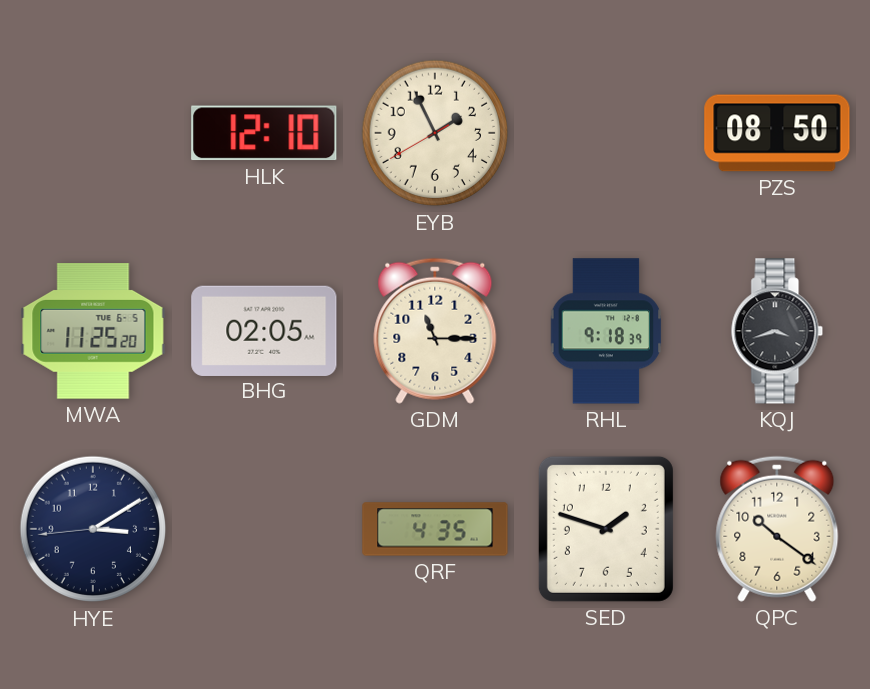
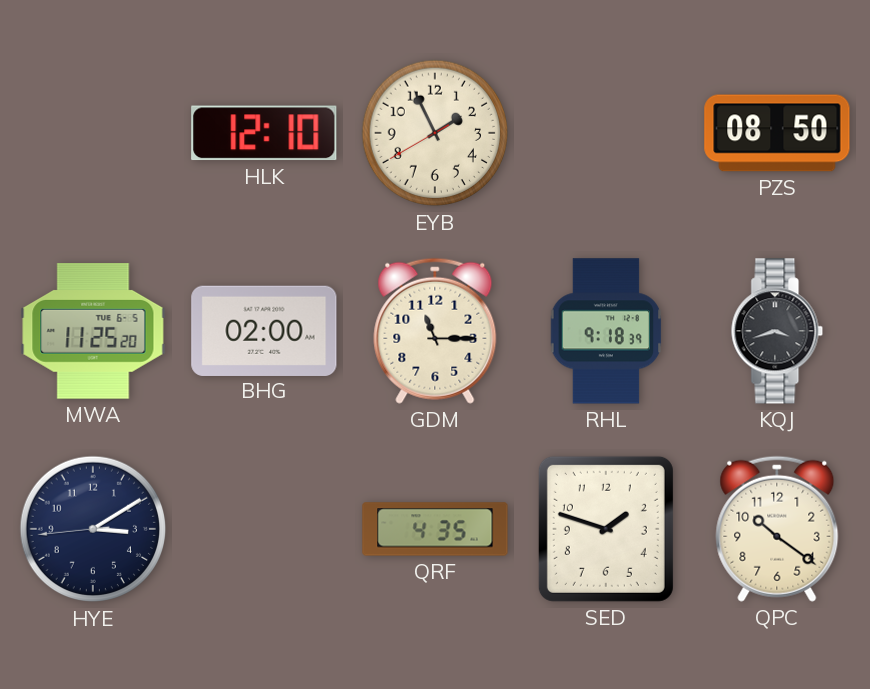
BHG: 02:05 -> 02:00 (264, 330)
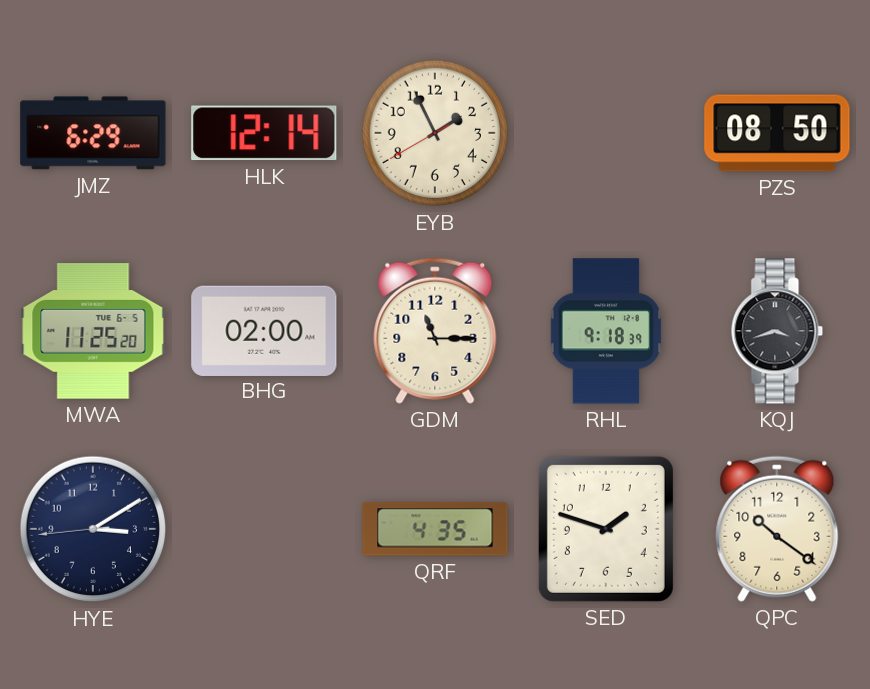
JMZ: none -> 6:29 (93, 133)
HLK: 12:10 -> 12:14 (264, 133)
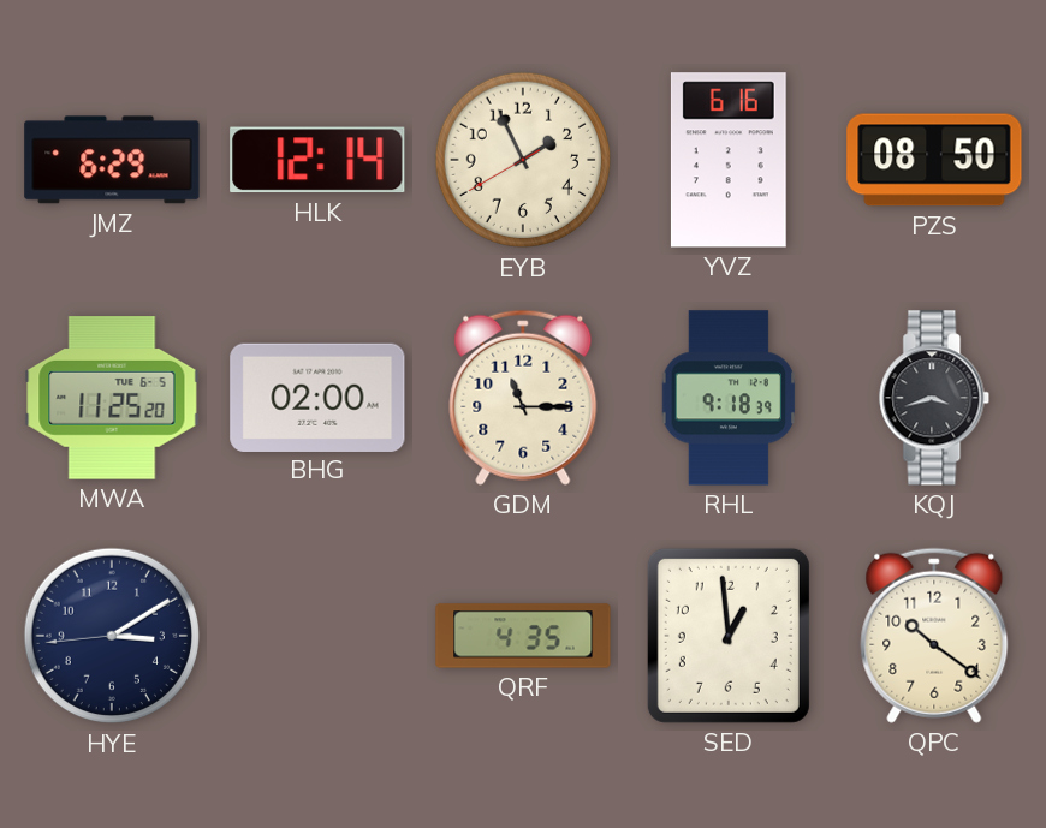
YVZ: none -> 6:16 (729, 160)
SED: 1:48 -> 12:59 (729, 636)
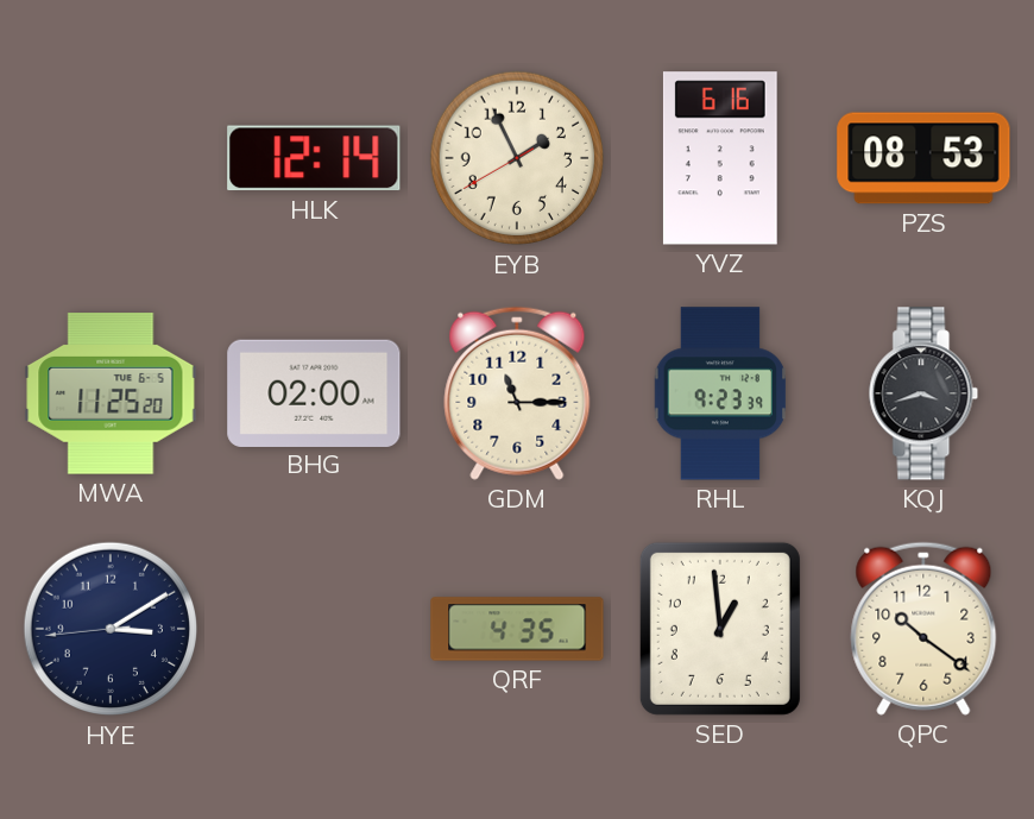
JMZ: 6:29 -> none (112, 160)
PZS: 08:50 -> 08:53 (923, 158)
RHL: 9:18 -> 9:23 (720, 393)
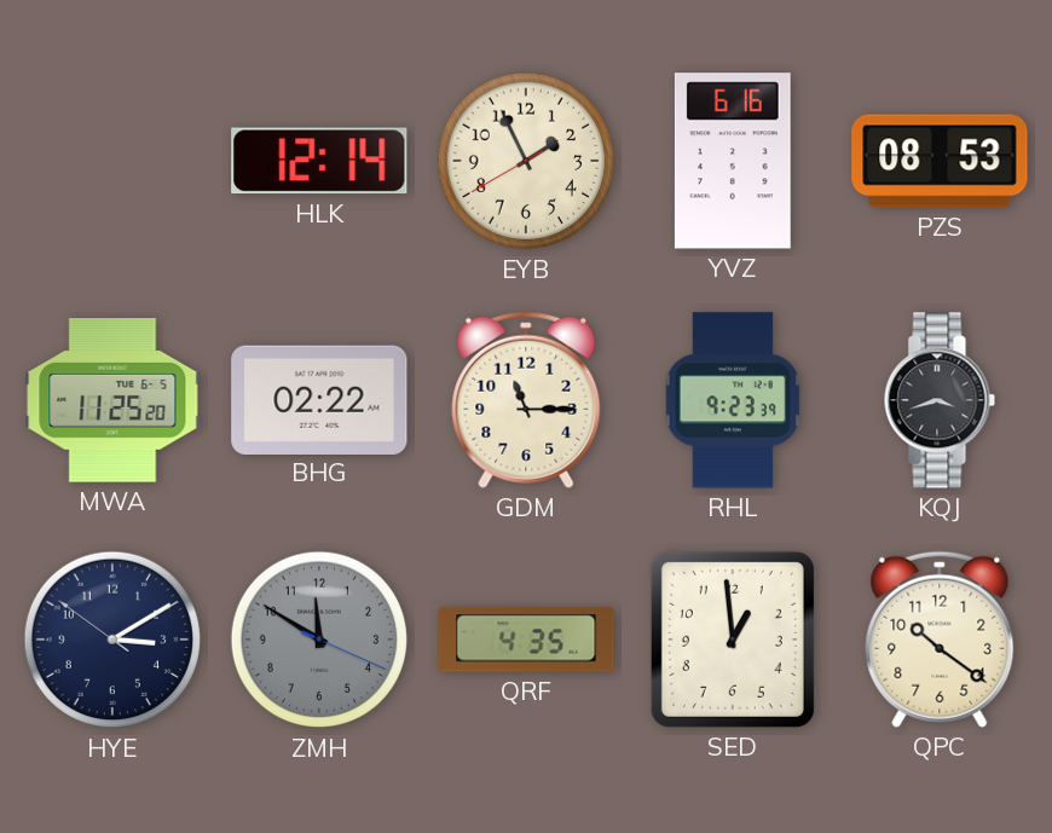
BHG: 02:00 -> 02:22 (319, 399)
HYE: 3:09:44 -> 3:09:51 (112, 640)
ZMH: none -> 11:50 (319, 640)
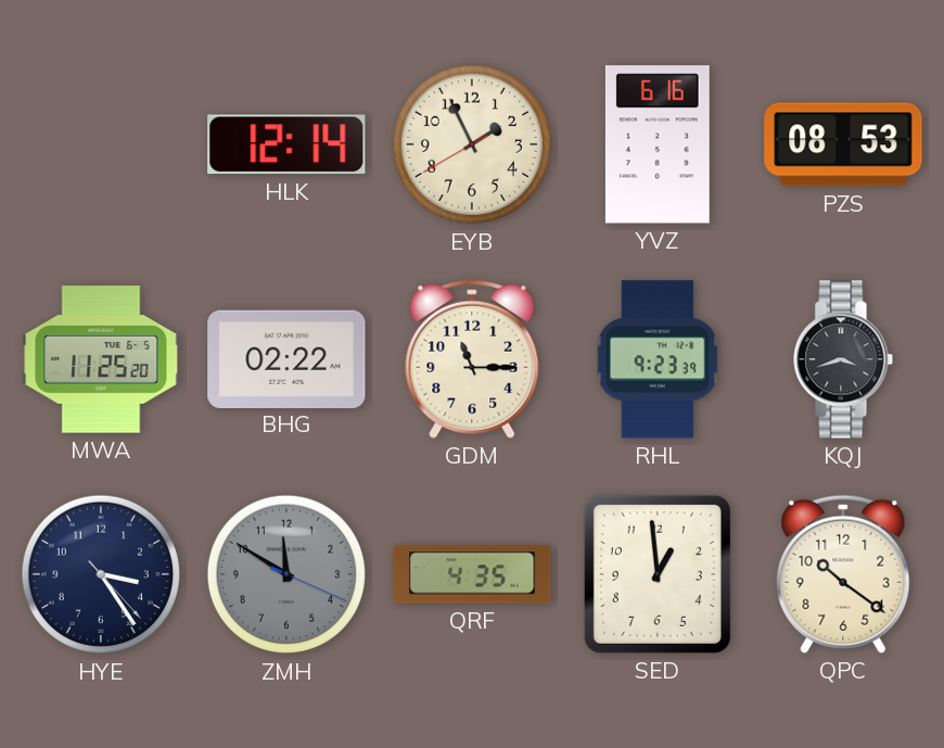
HYE: 3:09 -> 3:24 (101, 574)
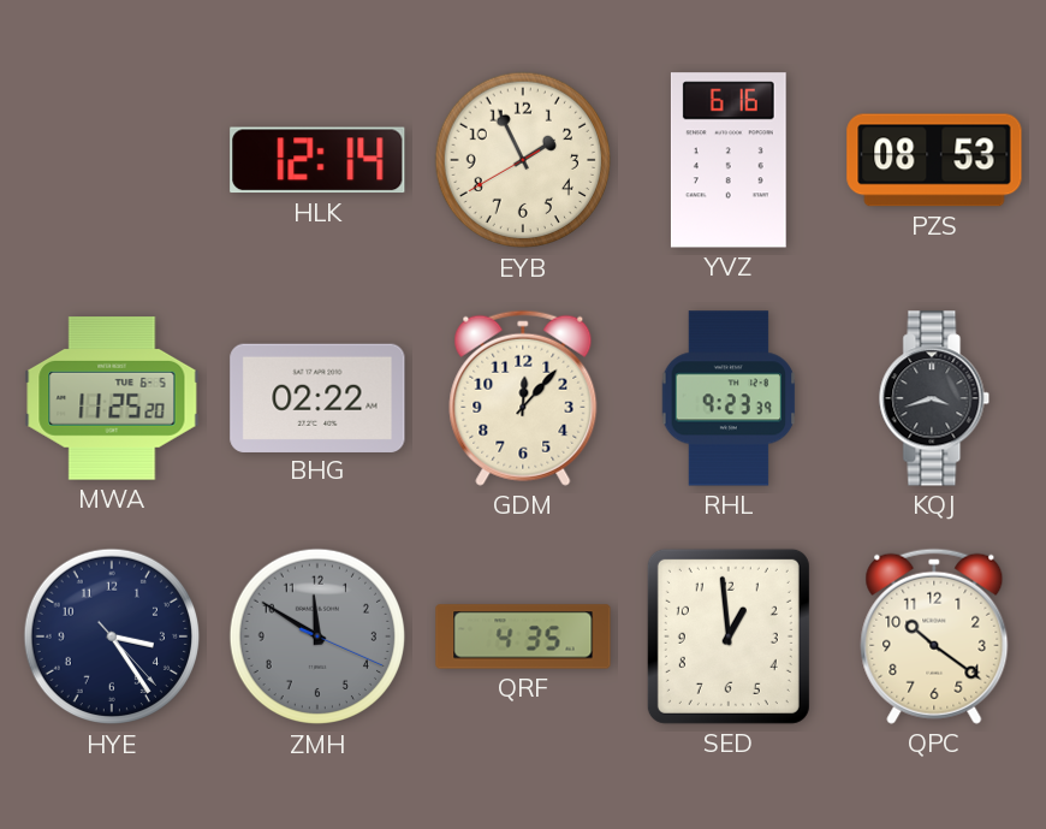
GDM: 11:15 -> 12:07 (523, 398)
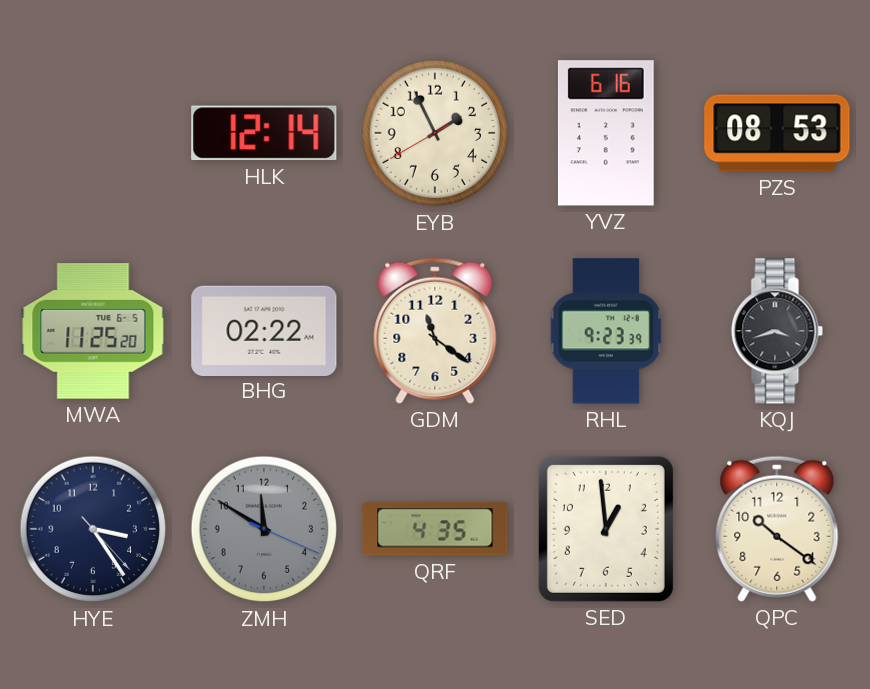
GDM: 12:07 -> 11:21 (435, 331)
